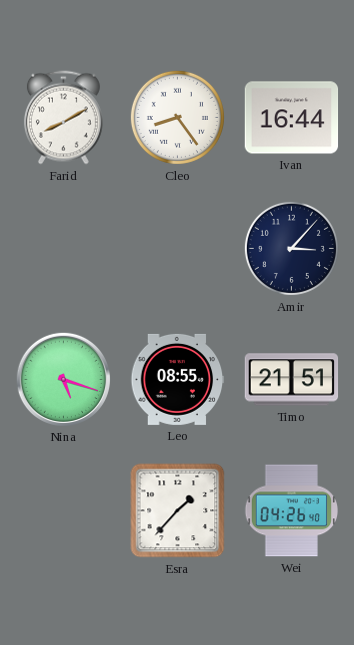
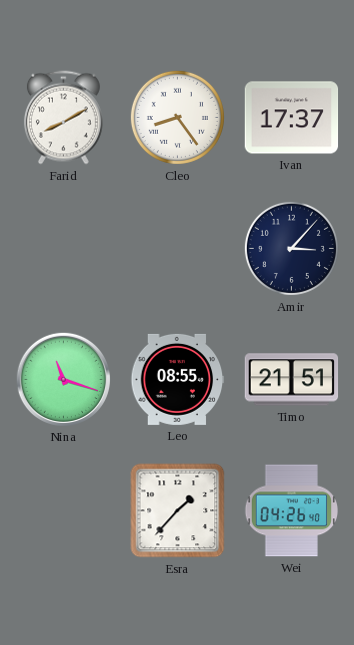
Ivan: 16:44 -> 17:37 (292, 118)
Nina: 5:18 -> 11:18 (63, 379)
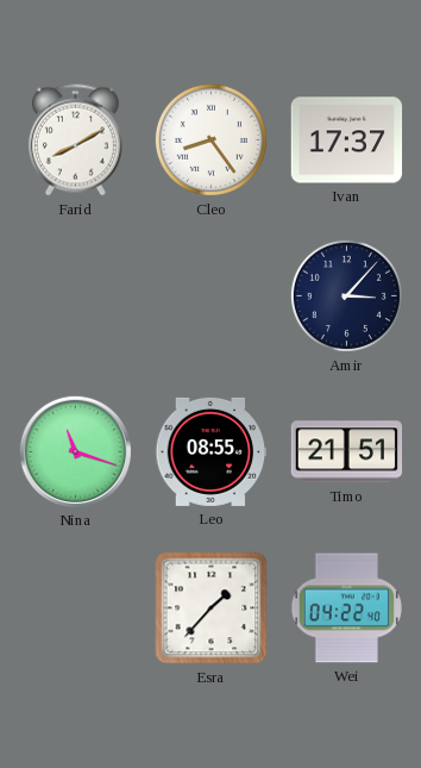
Wei: 04:26 -> 04:22 (346, 608)
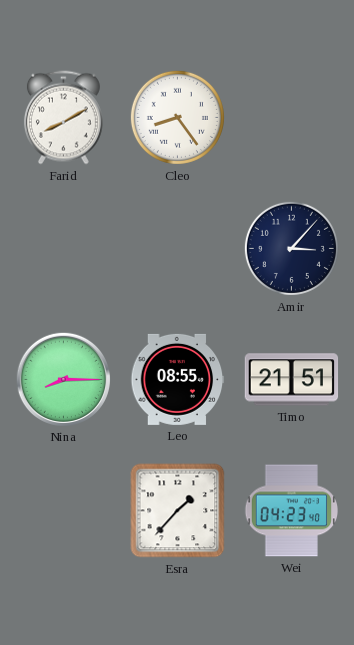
Ivan: 17:37 -> none (347, 141)
Nina: 11:18 -> 8:15 (63, 379)
Wei: 04:22 -> 04:23 (291, 511)
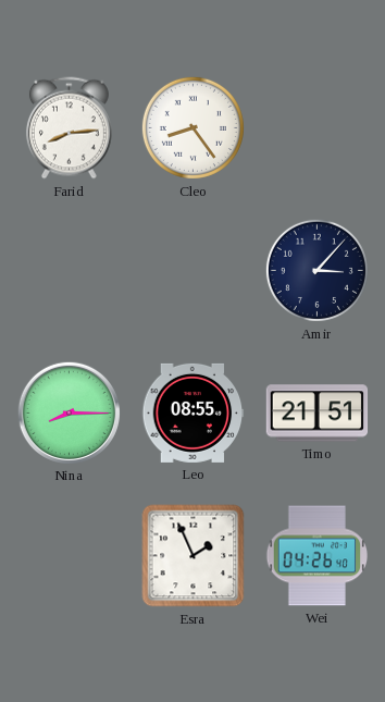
Farid: 8:10 -> 8:14 (69, 128)
Esra: 1:37 -> 1:56 (194, 556)
Wei: 04:23 -> 04:26 (316, 556)
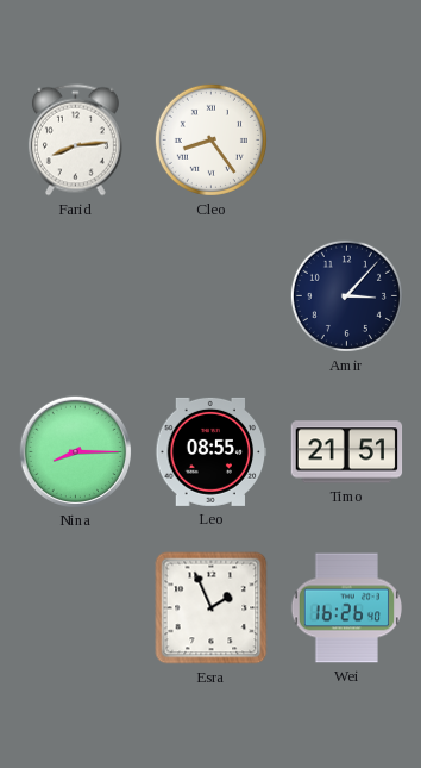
Wei: 04:26 -> 16:26 (346, 608)
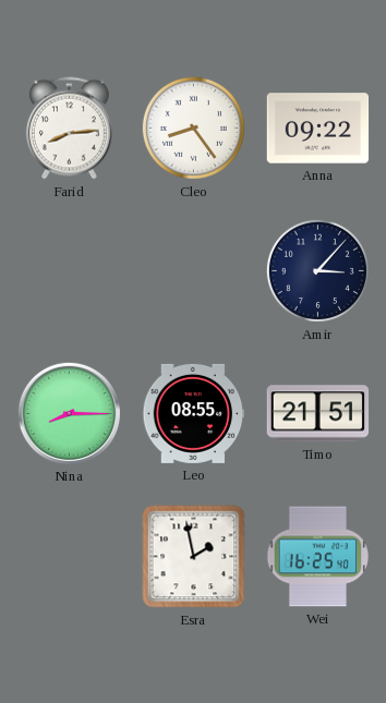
Anna: none -> 09:22 (318, 129)
Esra: 1:56 -> 1:58 (194, 557)
Wei: 16:26 -> 16:25 (317, 557)
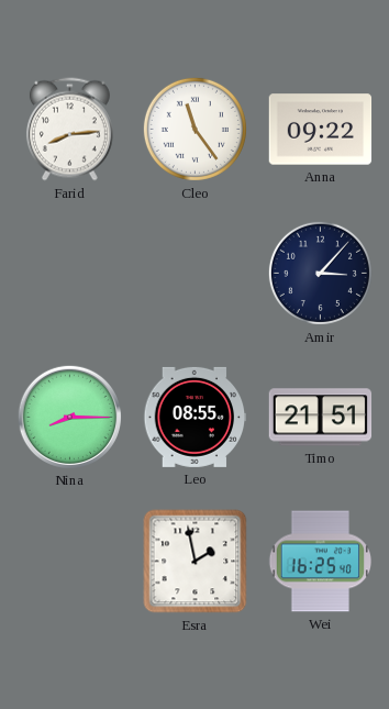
Cleo: 8:24 -> 11:24 (194, 129)
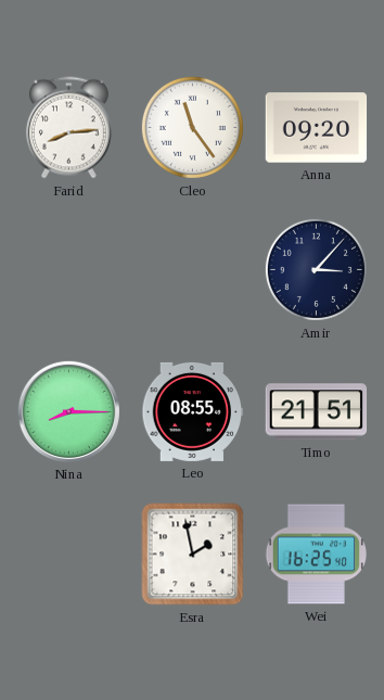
Anna: 09:22 -> 09:20 (317, 128)
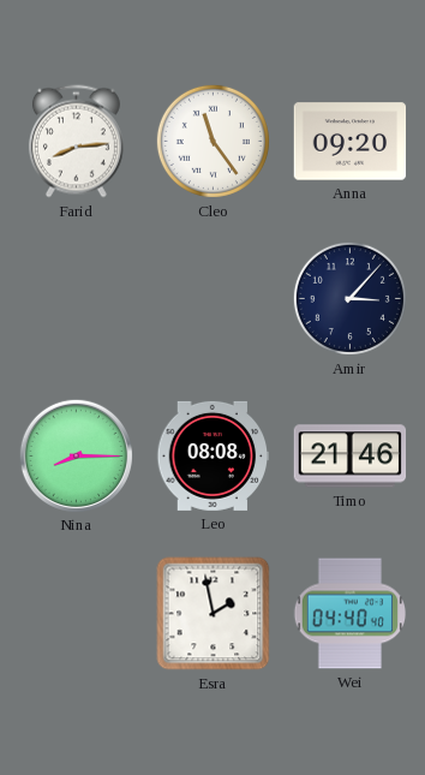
Leo: 08:55 -> 08:08 (214, 455)
Timo: 21:51 -> 21:46 (351, 457)
Wei: 16:25 -> 04:40 (349, 614)
